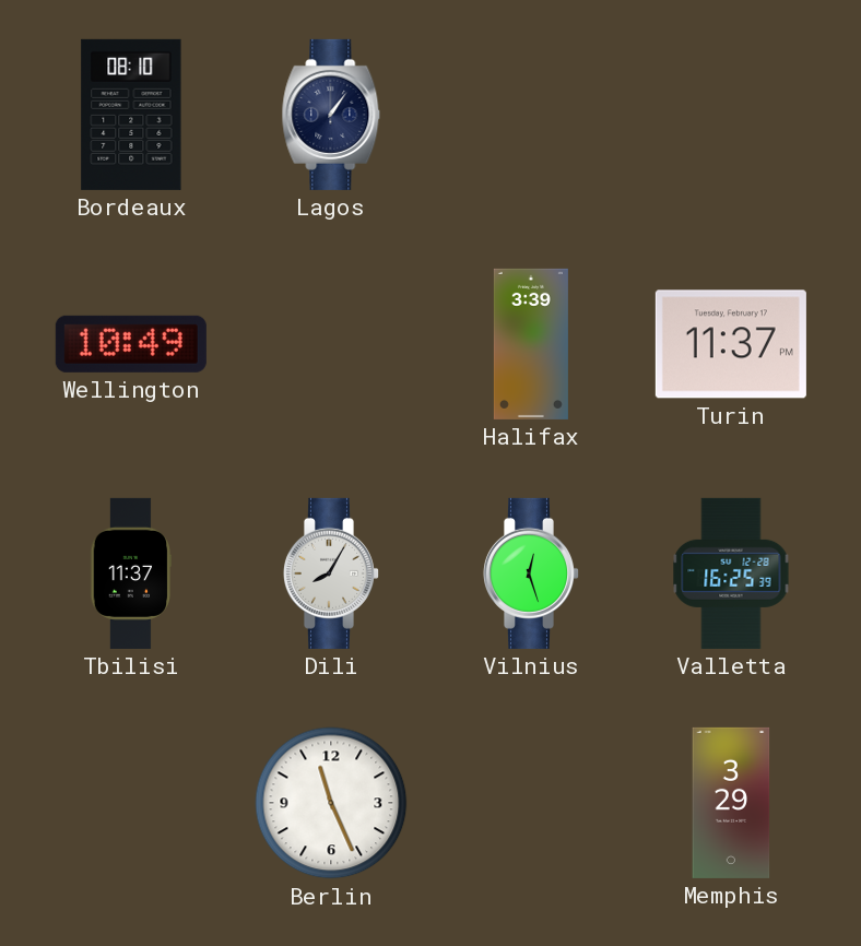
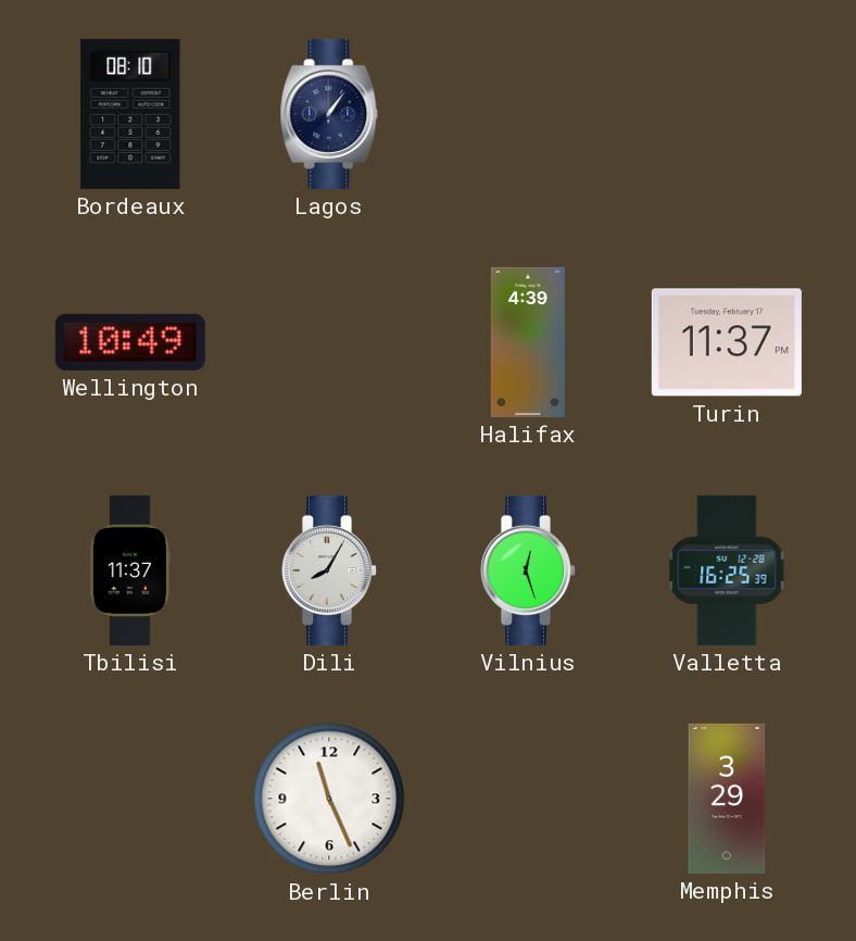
Halifax: 3:39 -> 4:39 (528, 342)
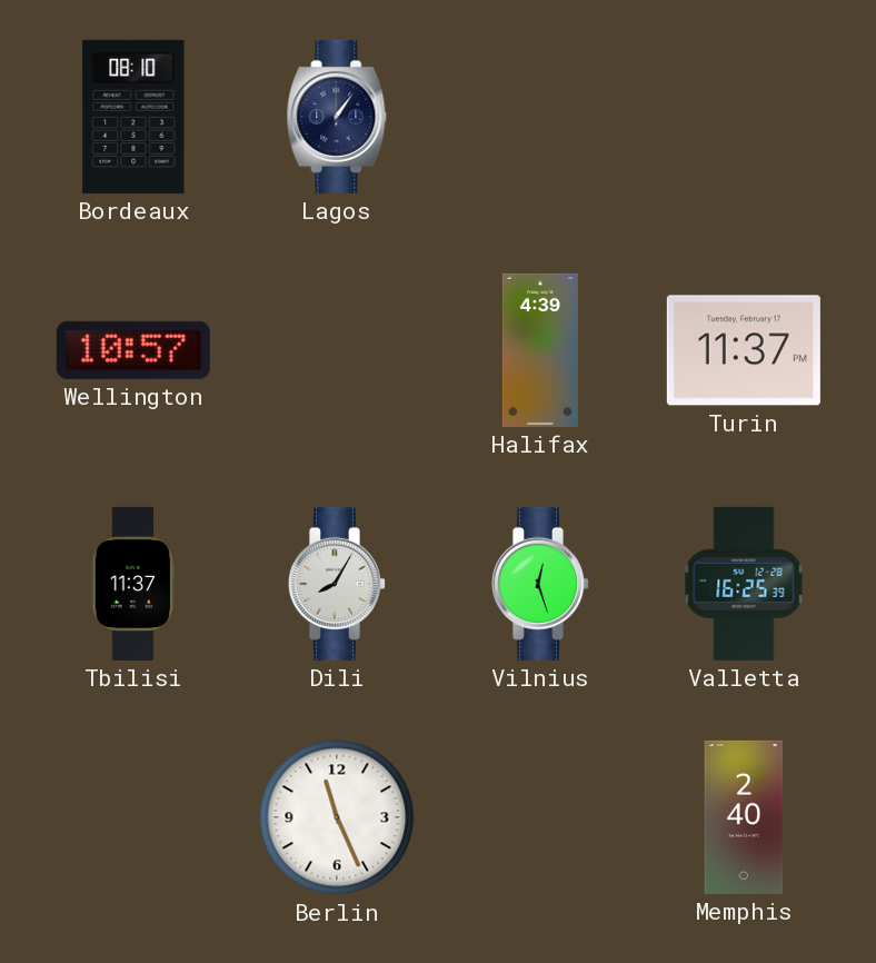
Wellington: 10:49 -> 10:57 (133, 350)
Memphis: 3:29 -> 2:40 (744, 817)
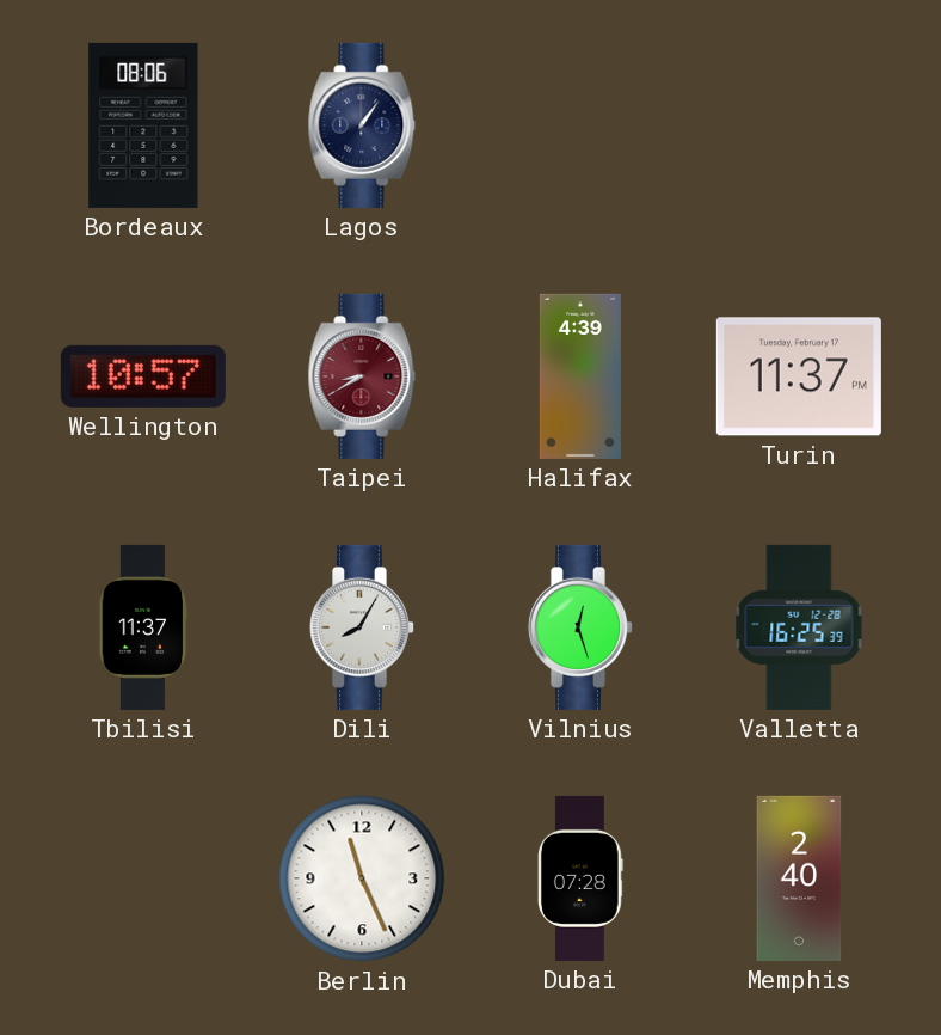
Bordeaux: 08:10 -> 08:06 (143, 125)
Taipei: none -> 8:40 (362, 376)
Dubai: none -> 07:28 (580, 878)
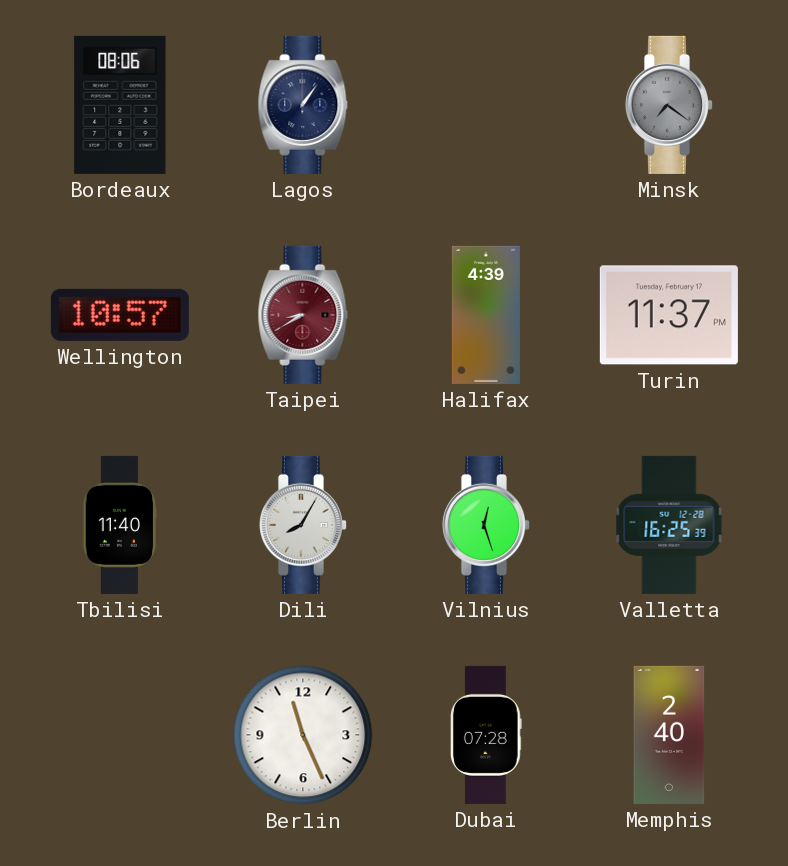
Minsk: none -> 7:21 (668, 105)
Tbilisi: 11:37 -> 11:40 (119, 525)
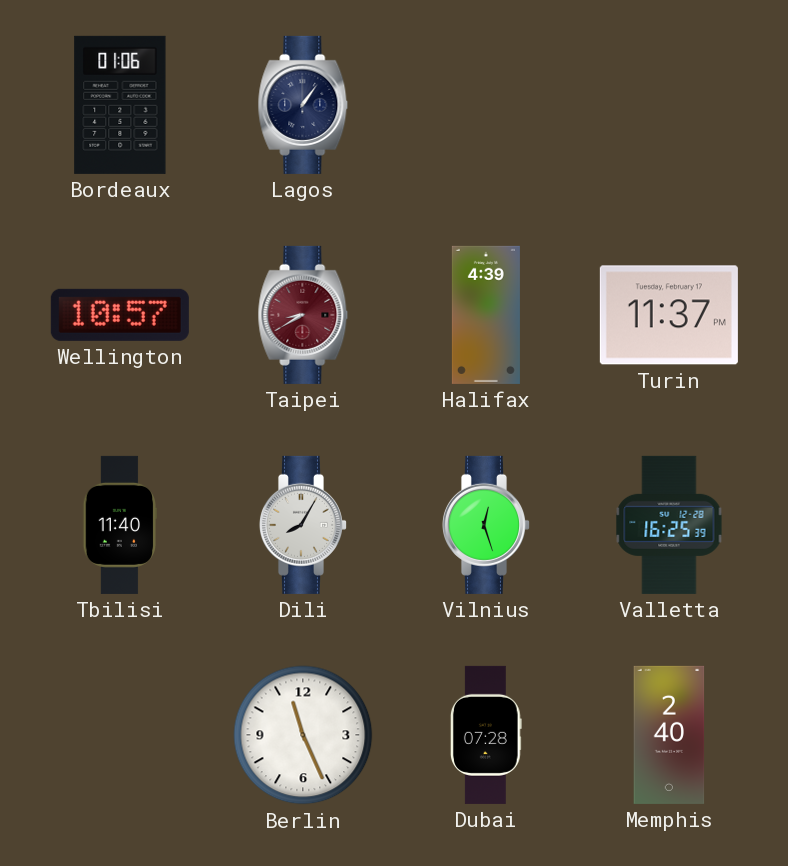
Bordeaux: 08:06 -> 01:06 (120, 105)
Minsk: 7:21 -> none (668, 105)
